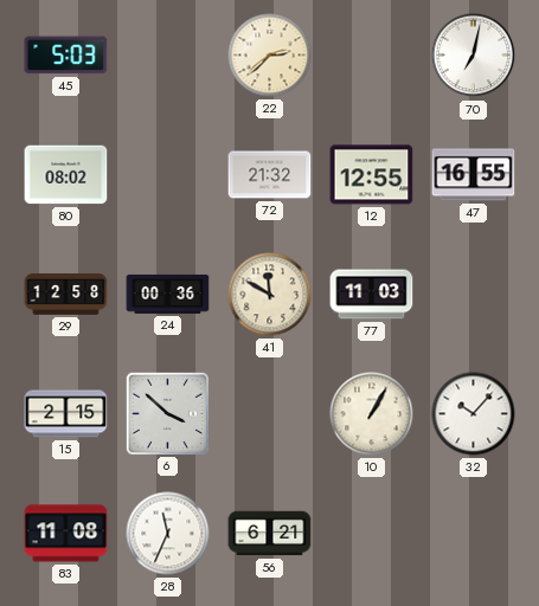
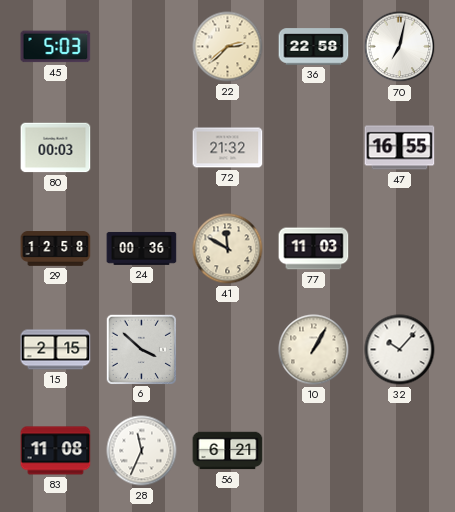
36: none -> 22:58 (314, 47)
80: 08:02 -> 00:03 (56, 148)
12: 12:55 -> none (372, 175)
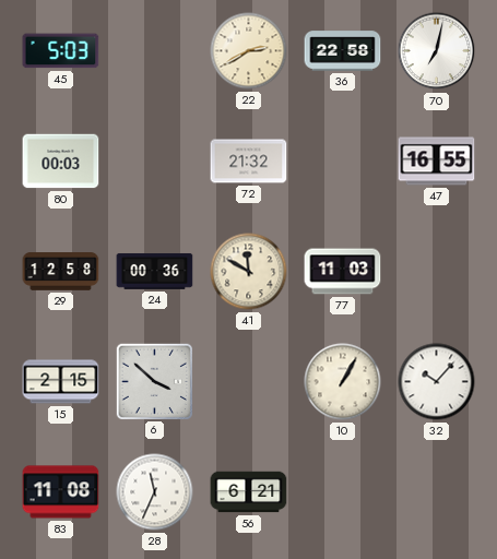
22: 2:38 -> 2:40 (249, 51)
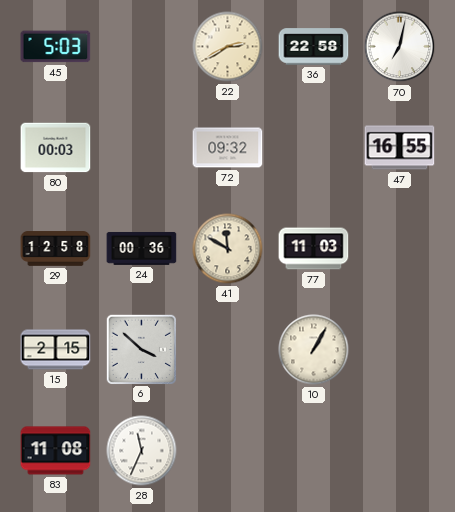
72: 21:32 -> 09:32 (228, 148)
32: 10:07 -> none (437, 382)
56: 6:21 -> none (249, 492)
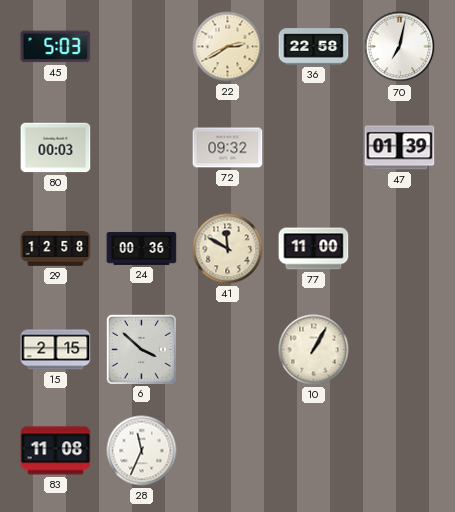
47: 16:55 -> 01:39 (400, 148)
77: 11:03 -> 11:00 (314, 249)
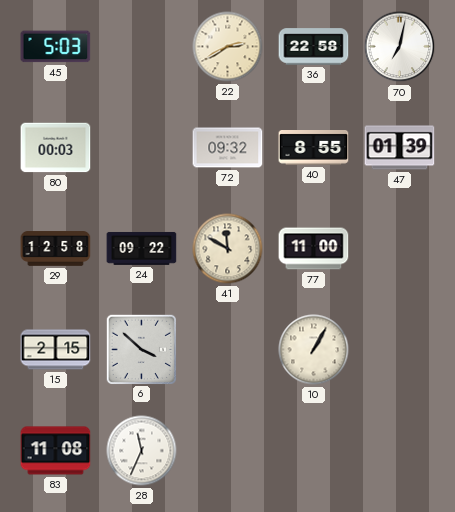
40: none -> 8:55 (314, 148)
24: 00:36 -> 09:22 (142, 249)
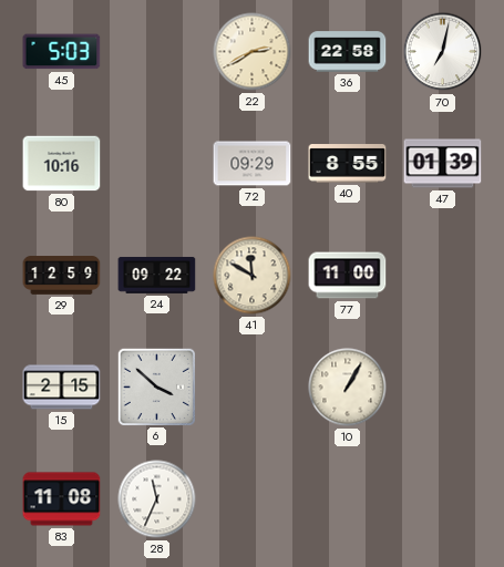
80: 00:03 -> 10:16 (62, 164)
72: 09:32 -> 09:29 (253, 164)
29: 12:58 -> 12:59 (62, 276)
